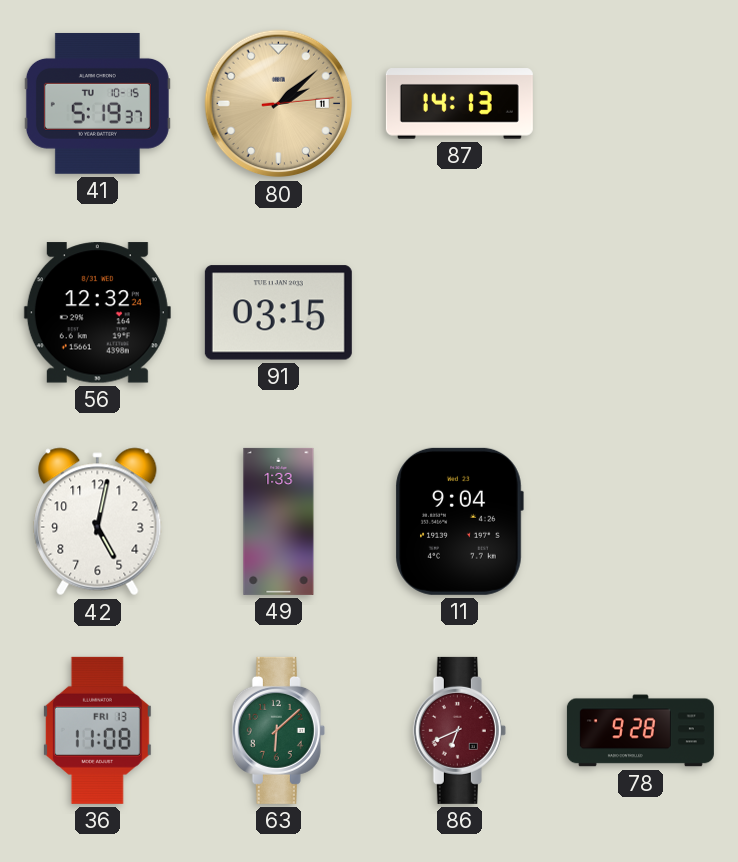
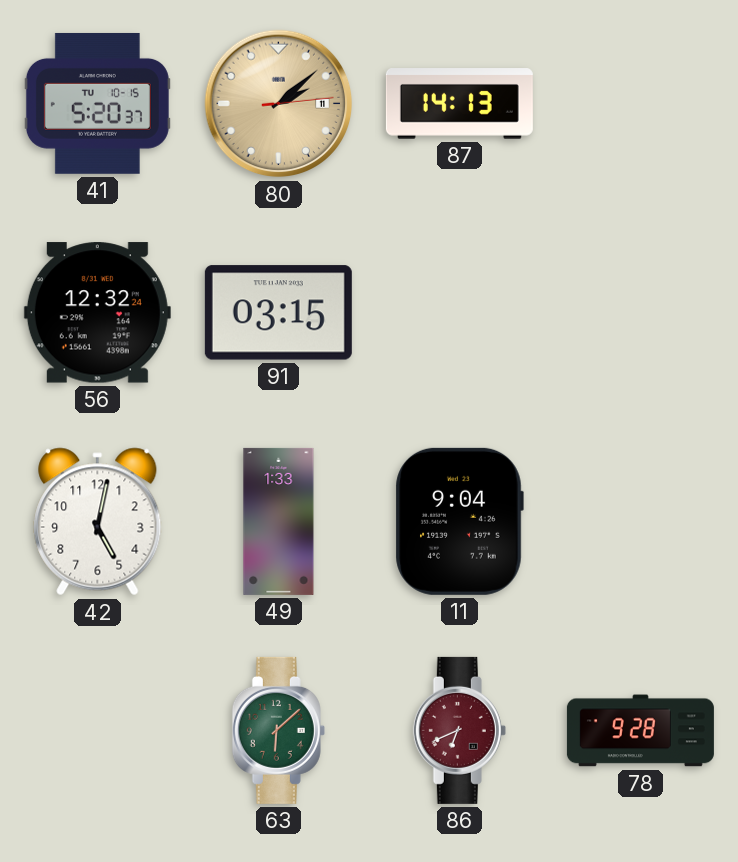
41: 5:19 -> 5:20 (97, 103)
36: 11:08 -> none (97, 730)
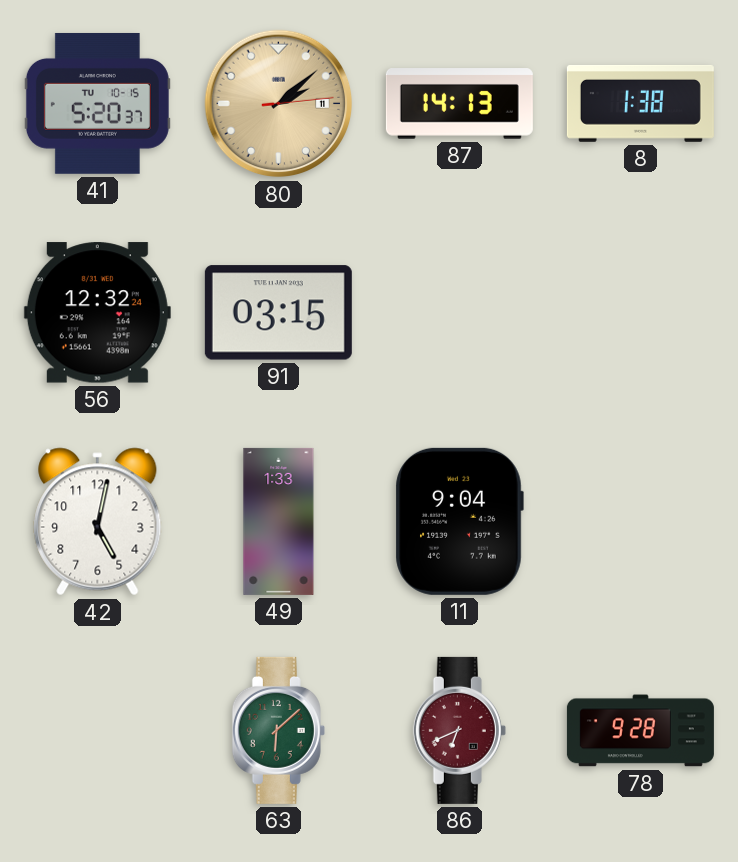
8: none -> 1:38 (640, 103)
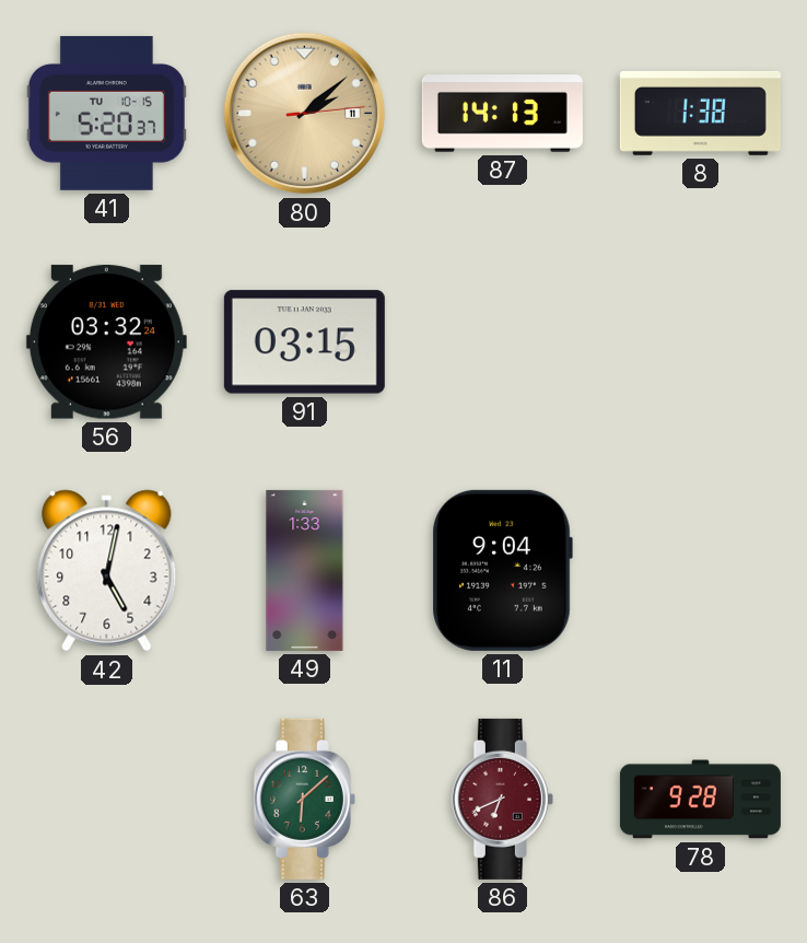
56: 12:32 -> 03:32 (106, 342)
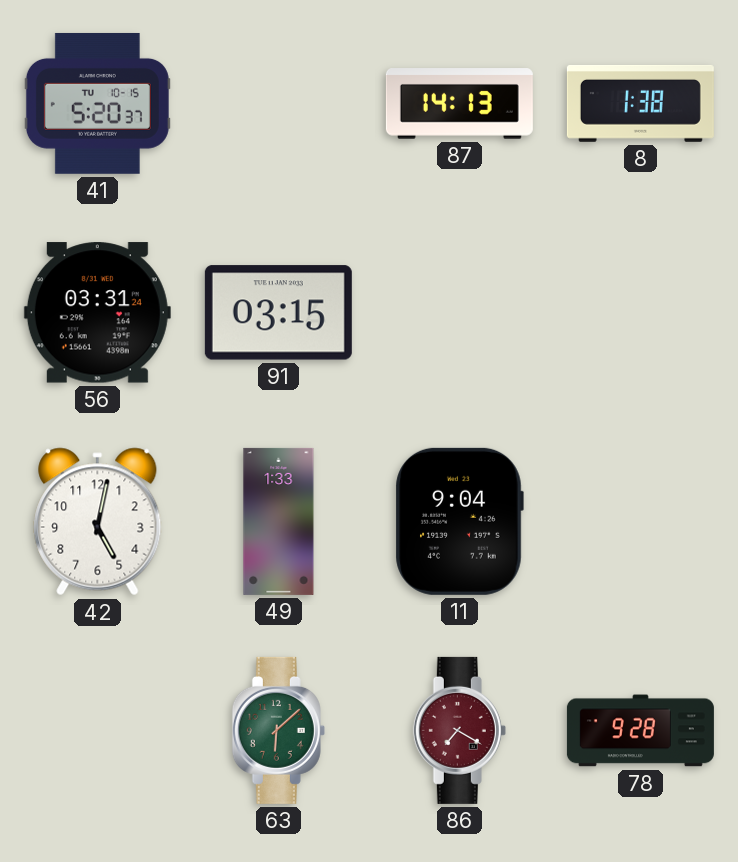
80: 2:08 -> none (305, 114)
56: 03:32 -> 03:31 (97, 313)
86: 6:41 -> 7:20 (459, 730)
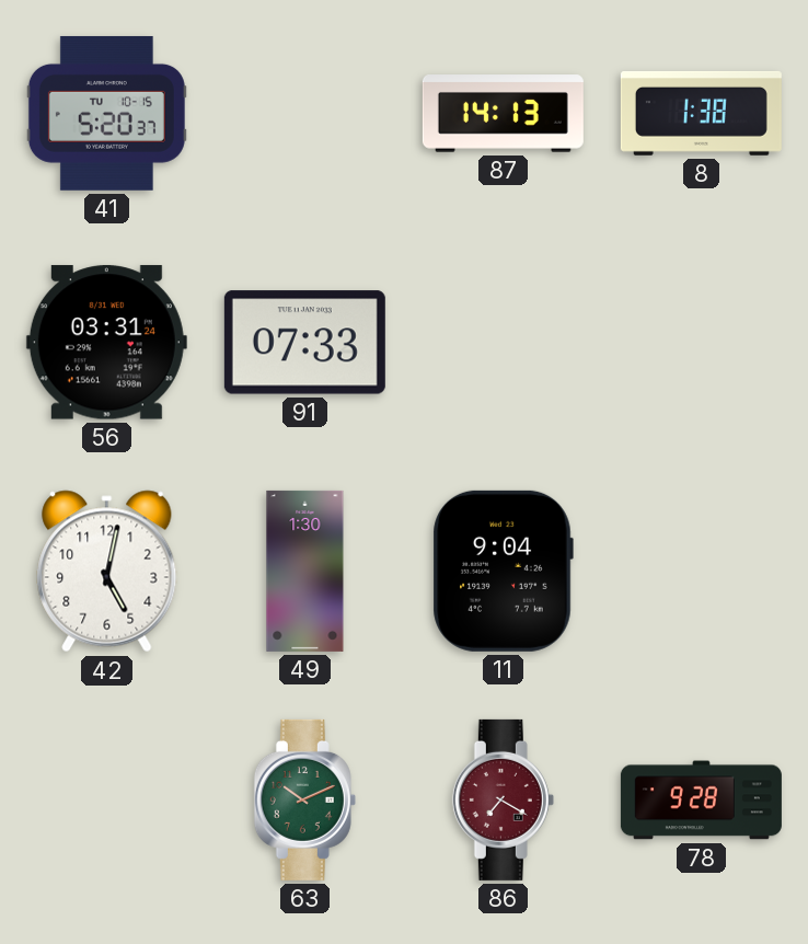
91: 03:15 -> 07:33 (304, 343)
49: 1:33 -> 1:30 (305, 571)
63: 6:08 -> 10:11 (304, 799)
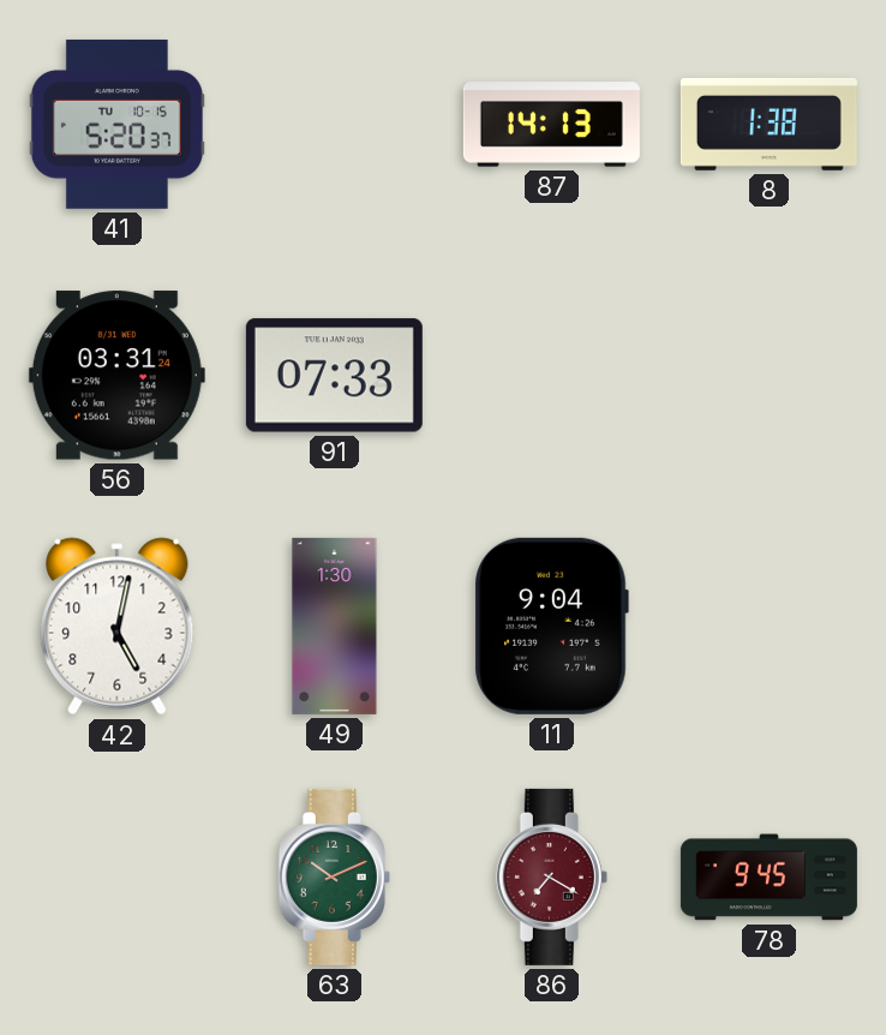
78: 9:28 -> 9:45 (768, 878)
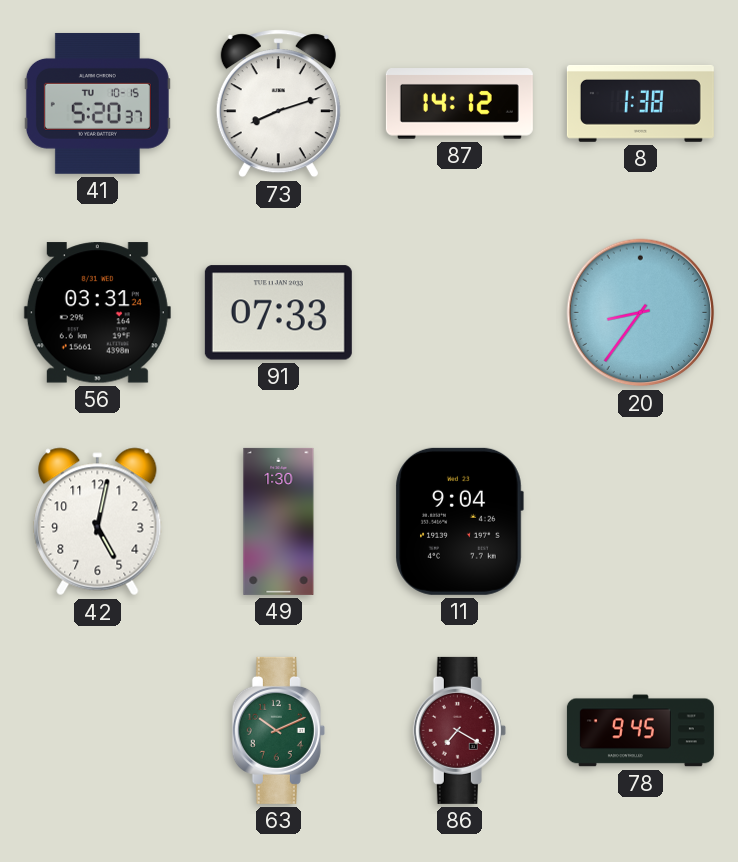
73: none -> 8:12 (278, 104)
87: 14:13 -> 14:12 (459, 104)
20: none -> 8:36 (641, 313)
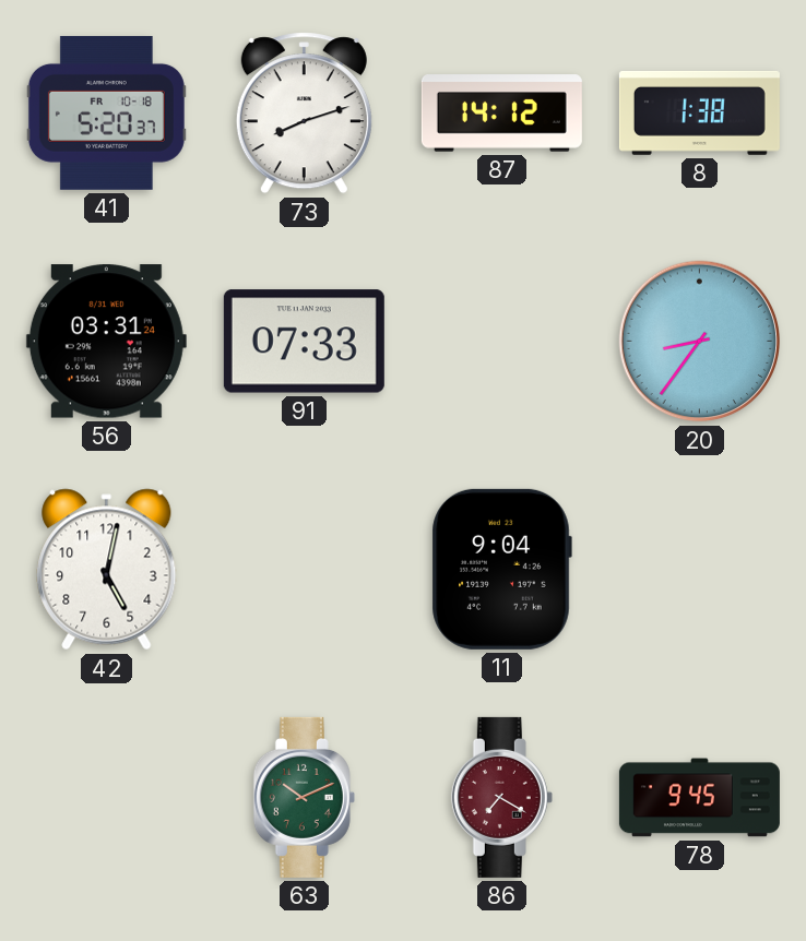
41 date: TU 10-15 -> FR 10-18 (106, 112)
49: 1:30 -> none (279, 521)
